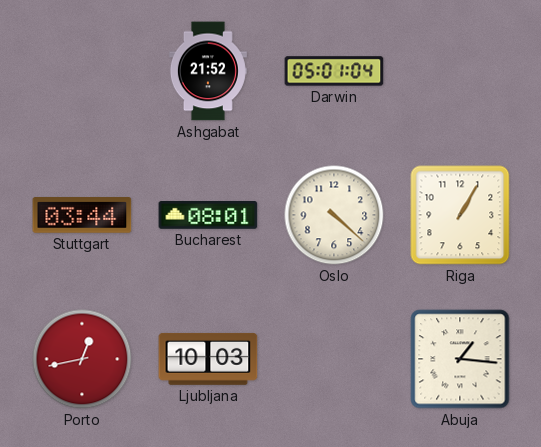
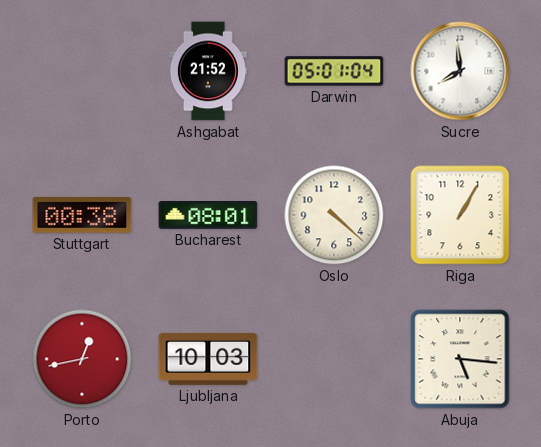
Sucre: none -> 7:59 (460, 71)
Stuttgart: 03:44 -> 00:38 (82, 215)
Abuja: 1:16 -> 5:16 (460, 359)
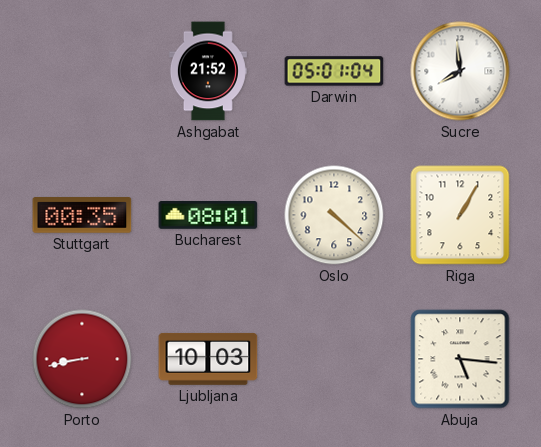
Stuttgart: 00:38 -> 00:35 (82, 215)
Porto: 12:43 -> 8:43 (82, 359)
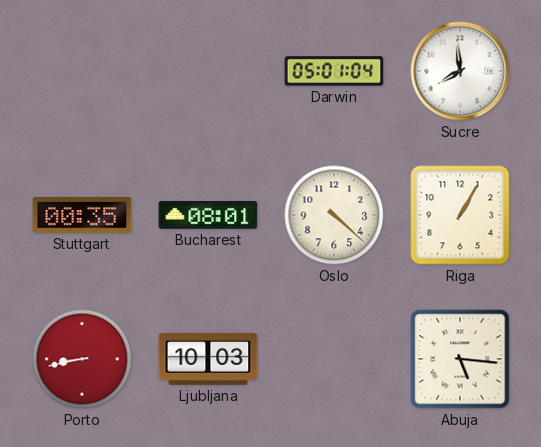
Ashgabat: 21:52 -> none (208, 71)
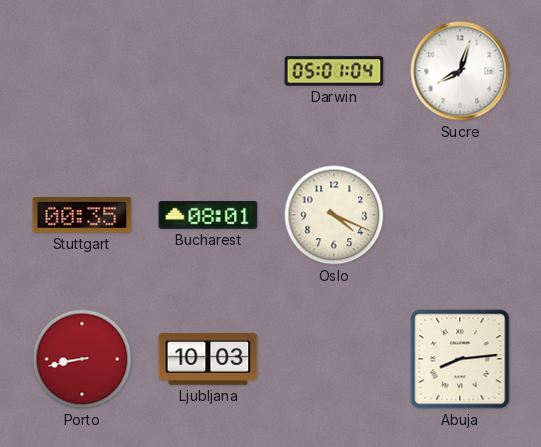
Sucre: 7:59 -> 8:03 (460, 71)
Oslo: 4:22 -> 4:19 (334, 215)
Riga: 1:05 -> none (460, 215)
Abuja: 5:16 -> 8:14 (460, 359)
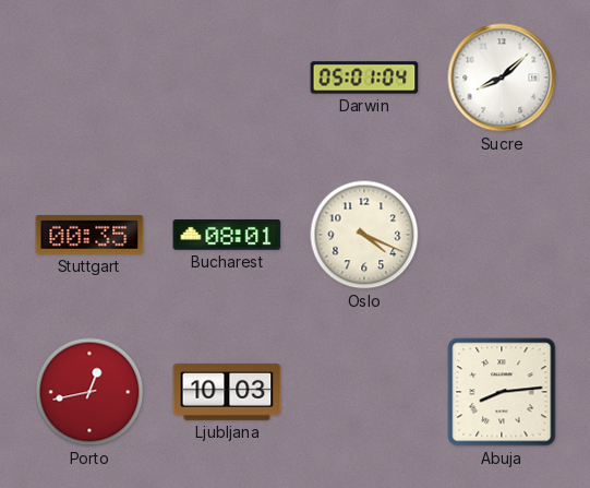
Sucre: 8:03 -> 8:08 (502, 78)
Porto: 8:43 -> 12:43 (89, 392)
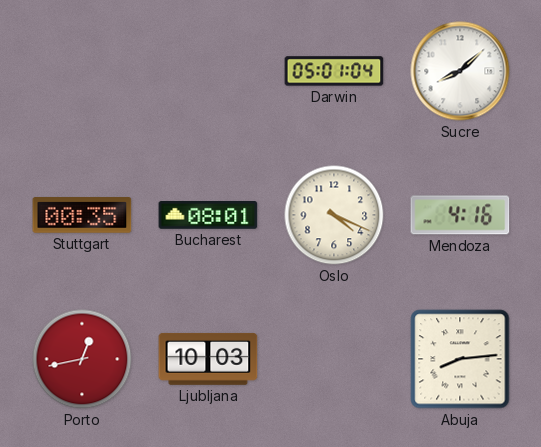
Mendoza: none -> 4:16 (460, 215)
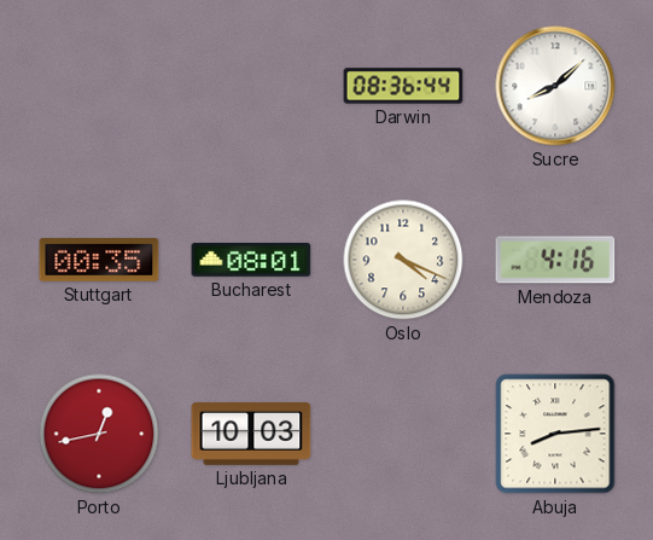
Darwin: 05:01 -> 08:36 (403, 86)
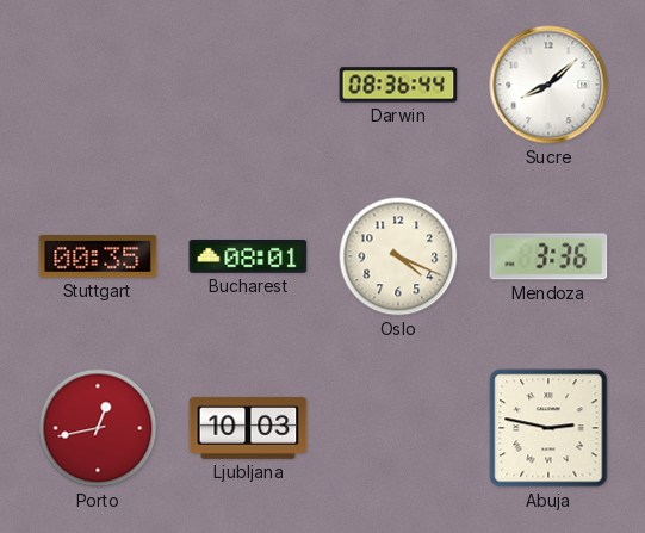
Mendoza: 4:16 -> 3:36 (548, 256)
Abuja: 8:14 -> 2:47 (548, 428)
